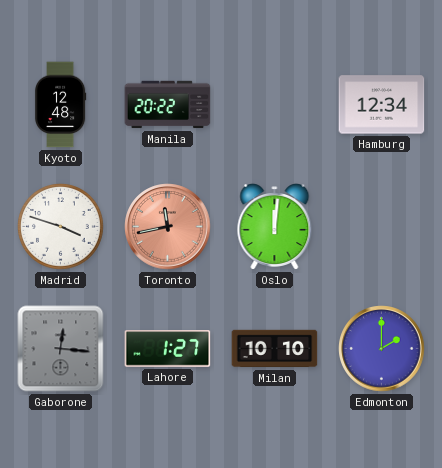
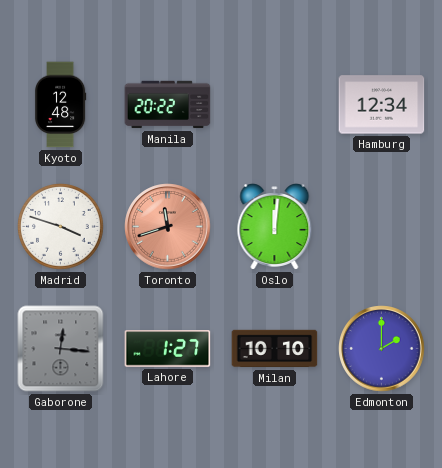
Toronto: 11:43 -> 11:42 (168, 227)
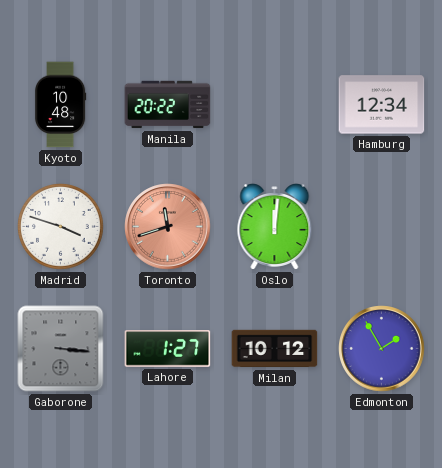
Kyoto: 12:48 -> 10:48 (60, 105)
Gaborone: 12:16 -> 3:16 (61, 349)
Milan: 10:10 -> 10:12 (275, 349)
Edmonton: 2:00 -> 1:55 (382, 349)
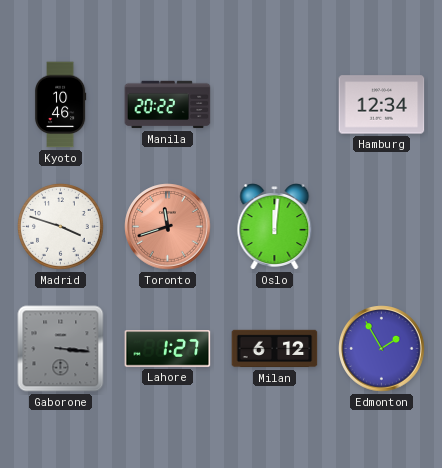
Kyoto: 10:48 -> 10:46 (60, 105)
Milan: 10:12 -> 6:12 (275, 349)
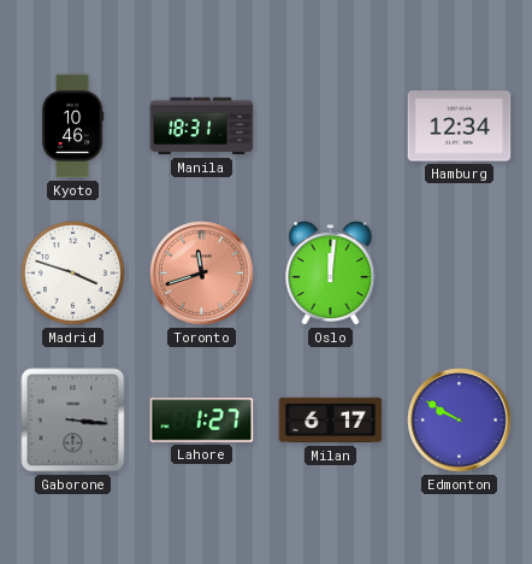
Manila: 20:22 -> 18:31 (202, 127)
Milan: 6:12 -> 6:17 (331, 421)
Edmonton: 1:55 -> 9:50 (460, 421)
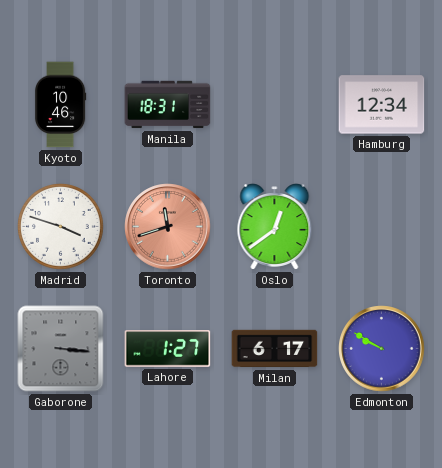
Oslo: 12:01 -> 12:39 (275, 227)
